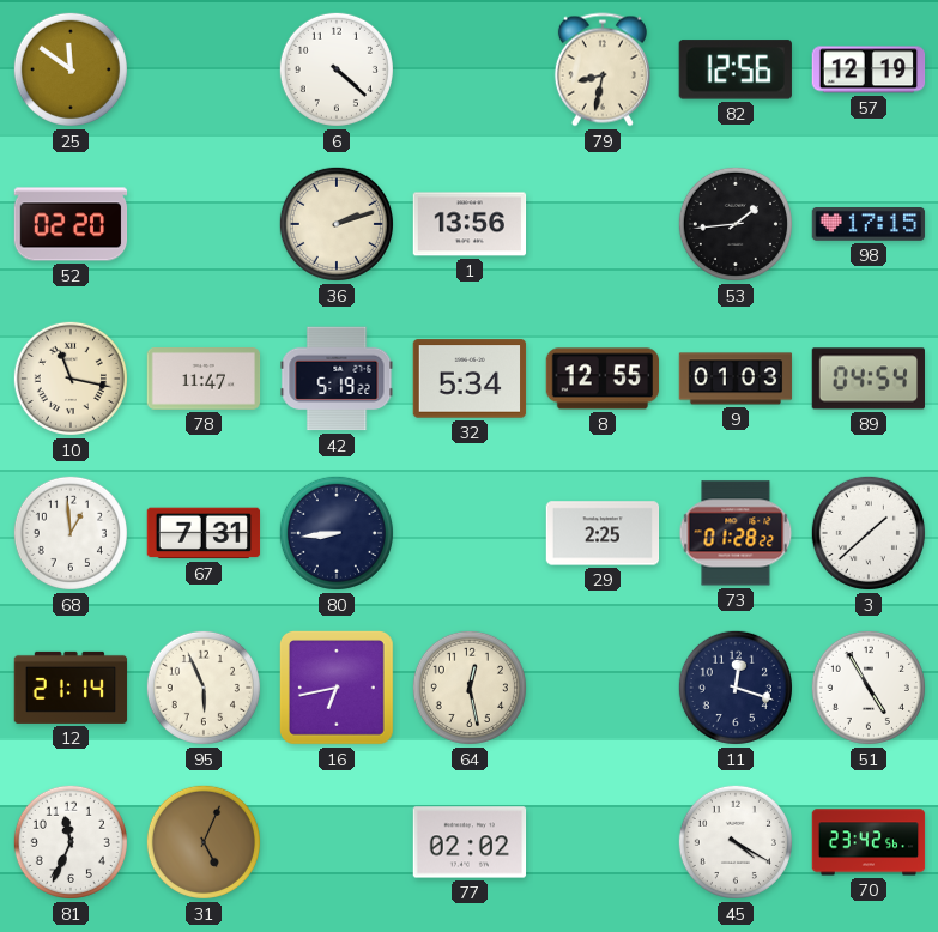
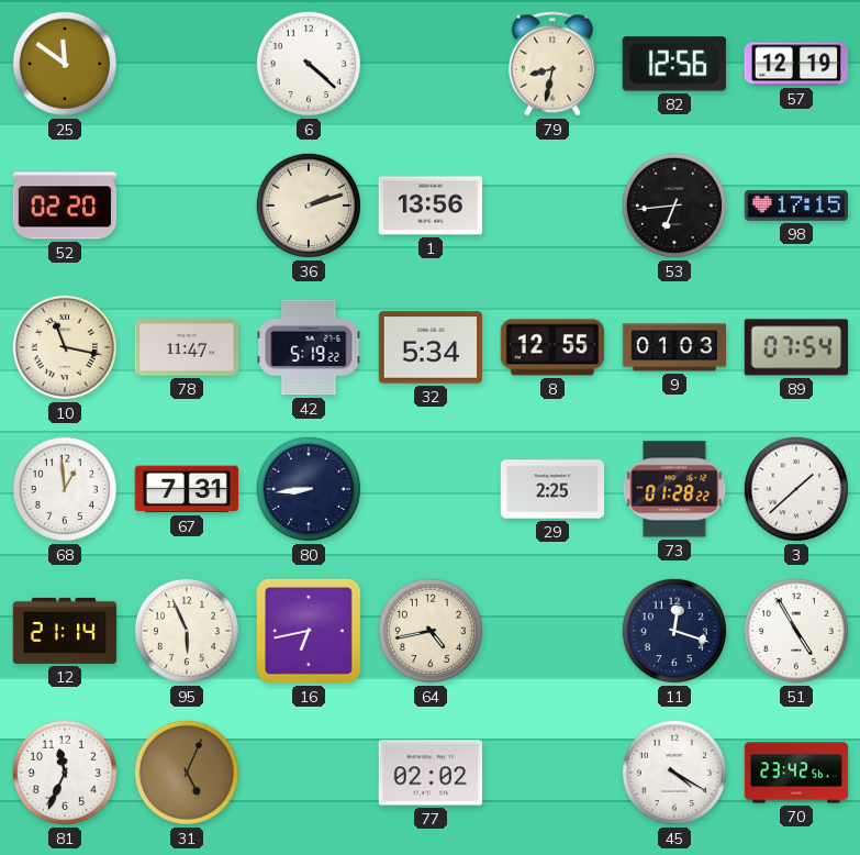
53: 1:44 -> 6:44 (674, 206)
89: 04:54 -> 07:54 (795, 347)
64: 12:28 -> 4:43 (431, 631)
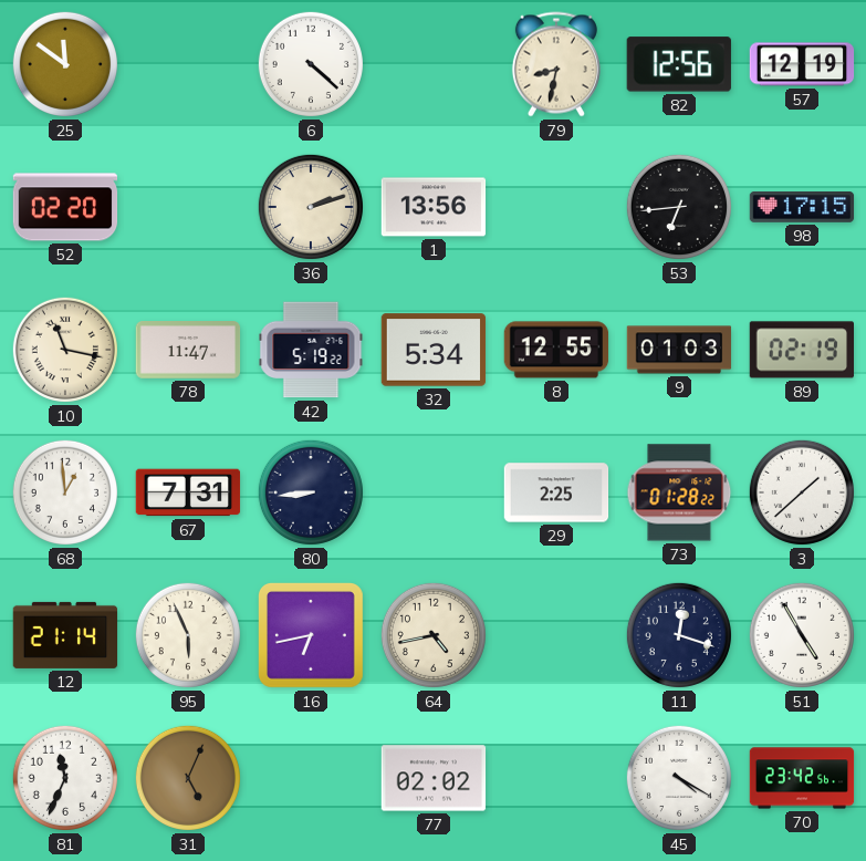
89: 07:54 -> 02:19 (801, 350)
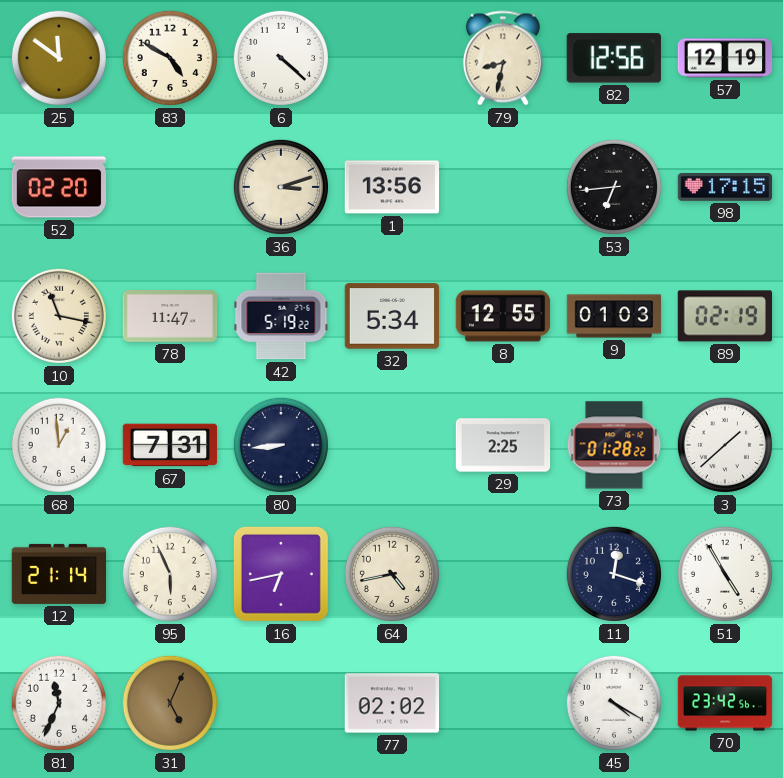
83: none -> 4:50 (170, 58)
36: 2:12 -> 3:12 (281, 187)
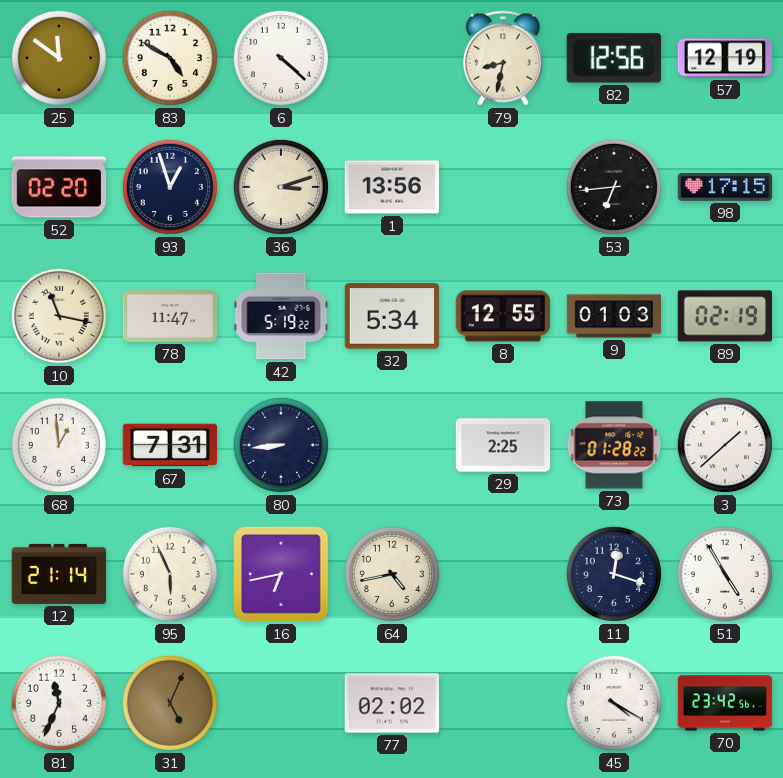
93: none -> 12:57 (170, 187)
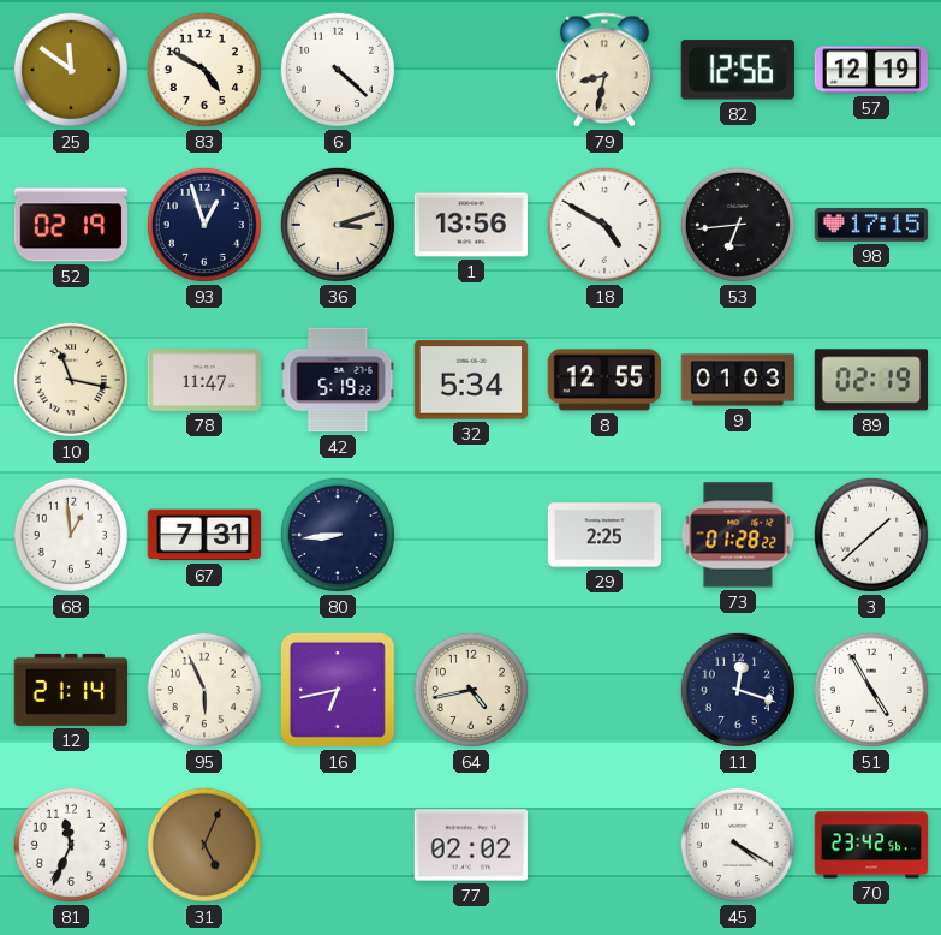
52: 02:20 -> 02:19 (71, 225)
18: none -> 4:50 (604, 225)
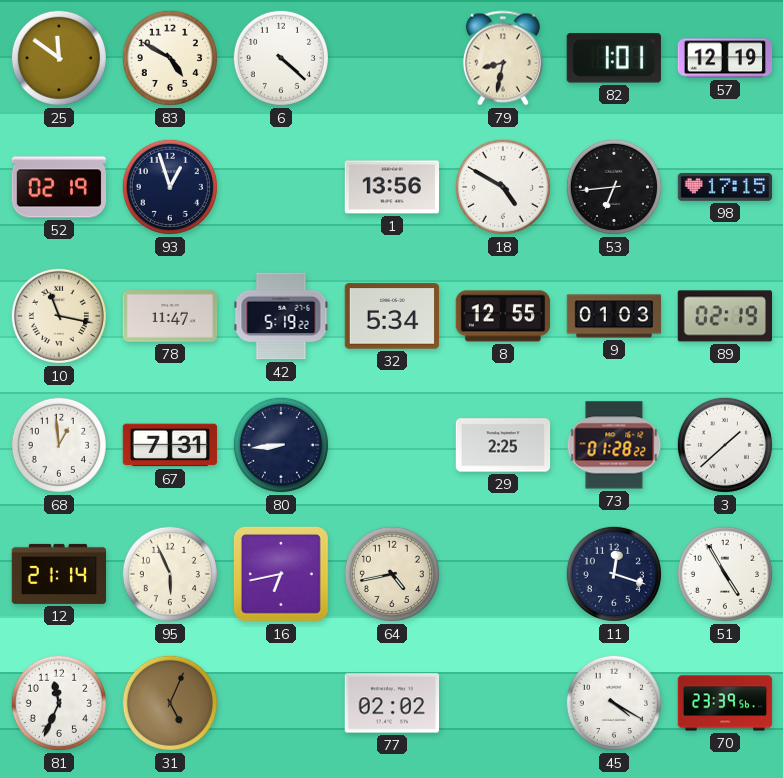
82: 12:56 -> 1:01 (614, 58)
36: 3:12 -> none (338, 225)
70: 23:42 -> 23:39 (725, 703)
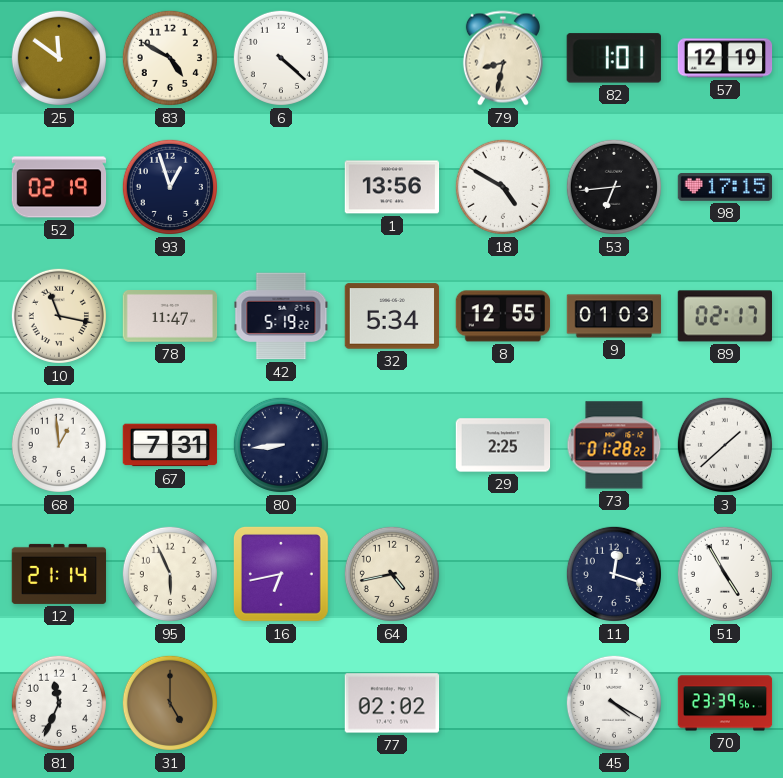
89: 02:19 -> 02:17 (724, 316)
31: 5:04 -> 5:00 (170, 703)
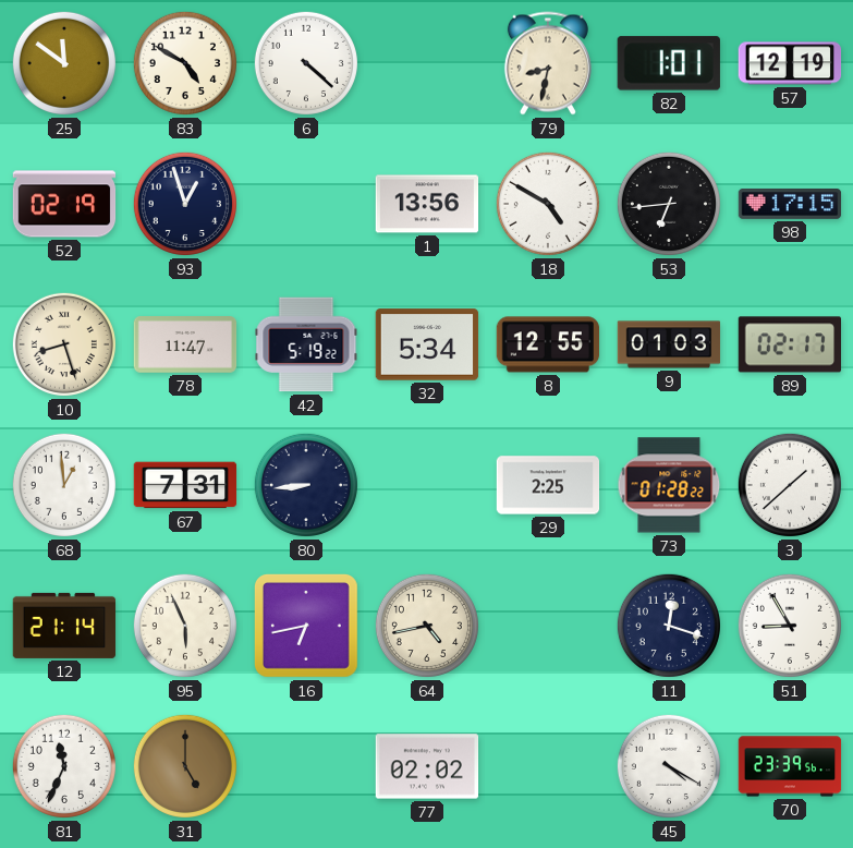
10: 11:17 -> 8:27 (64, 344)
51: 4:55 -> 8:55 (790, 626)
